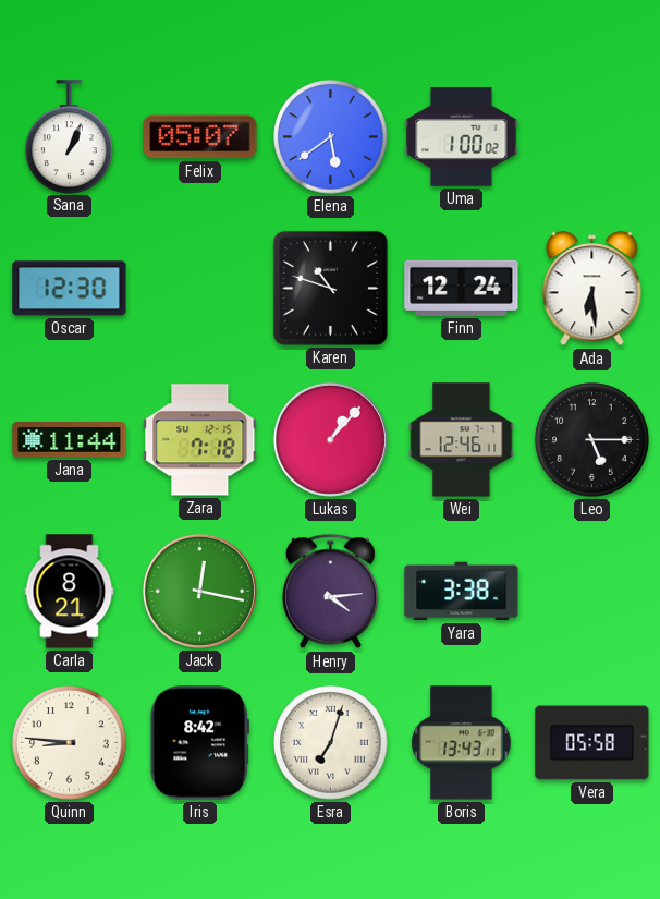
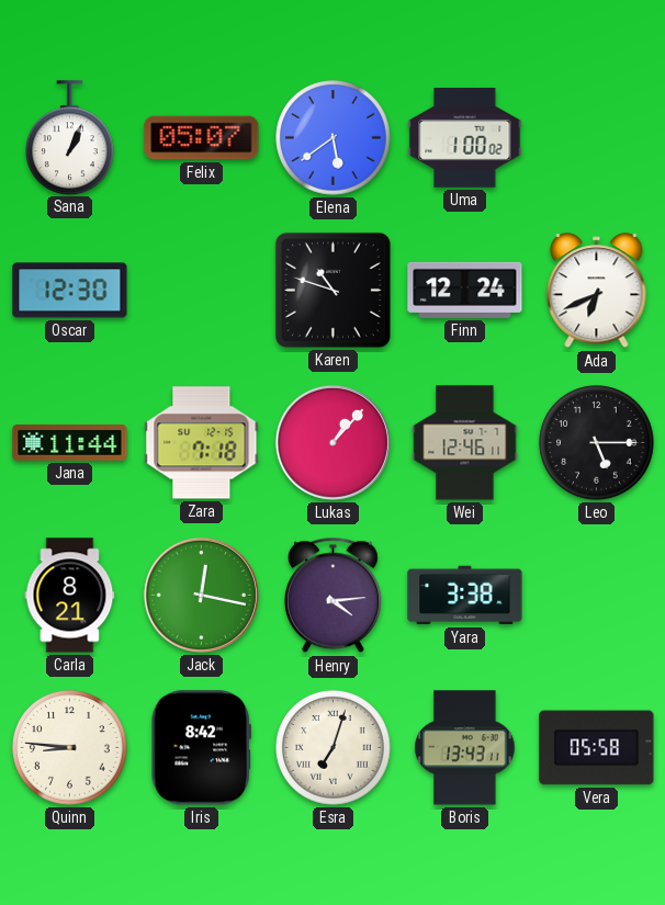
Ada: 6:29 -> 6:41 (597, 291)
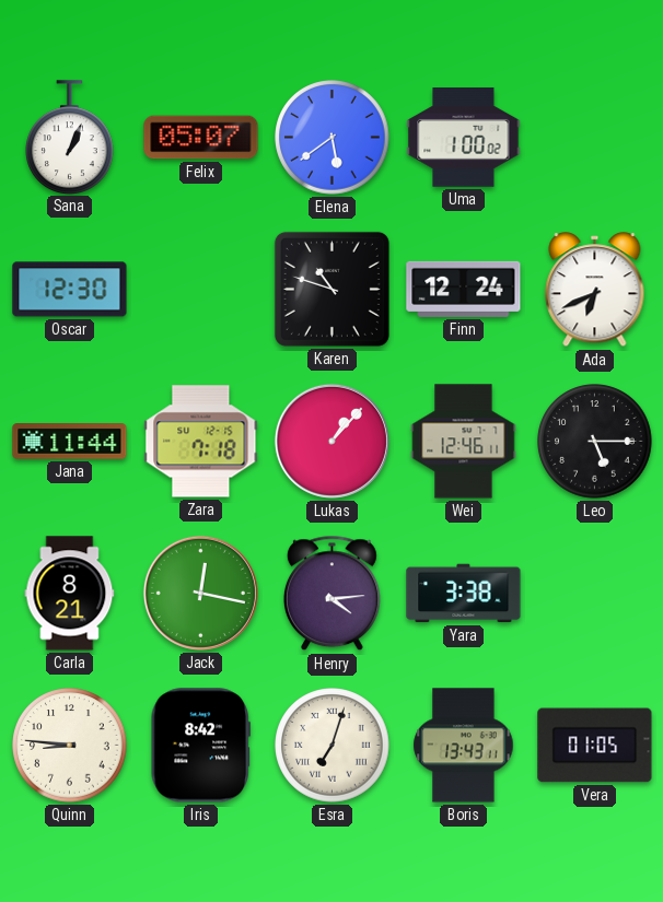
Vera: 05:58 -> 01:05 (595, 746)
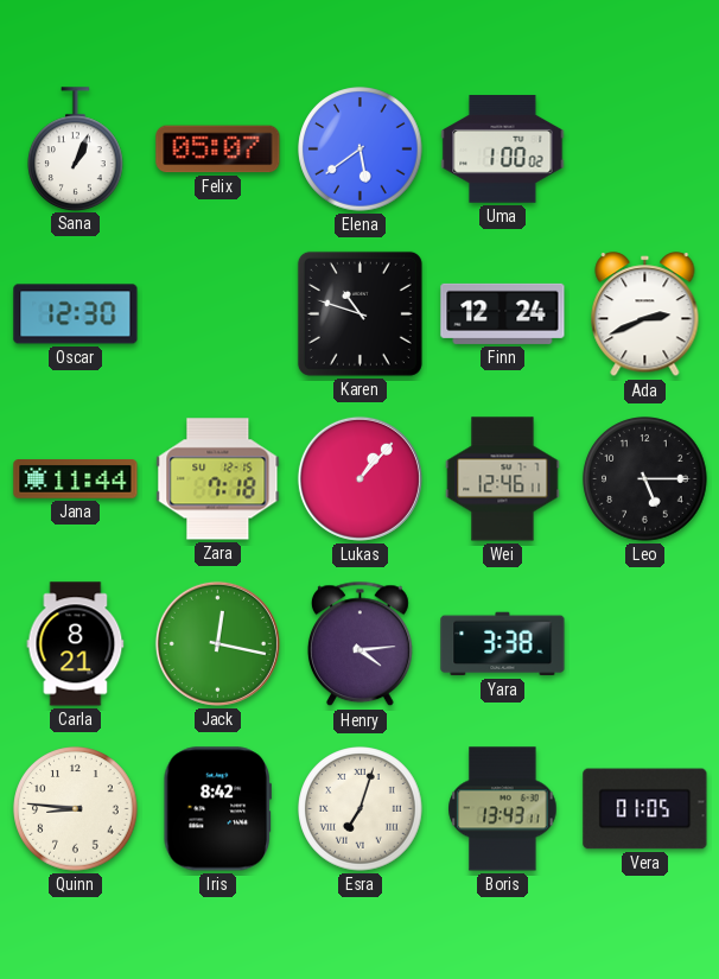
Ada: 6:41 -> 2:41 (645, 314)
